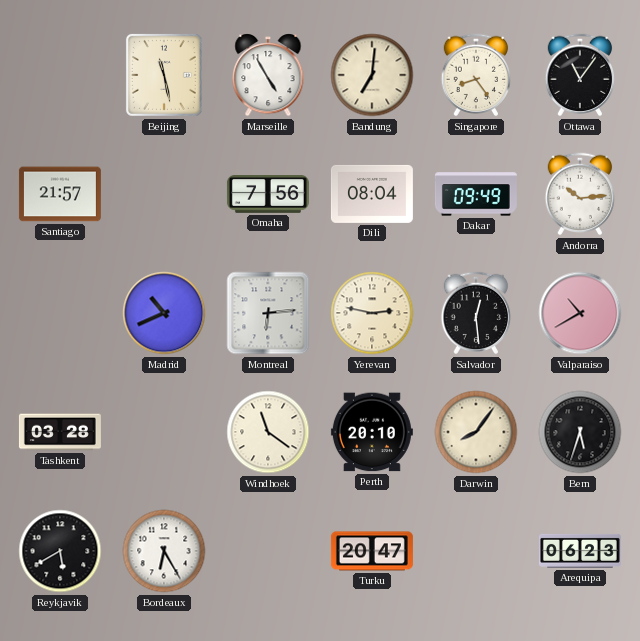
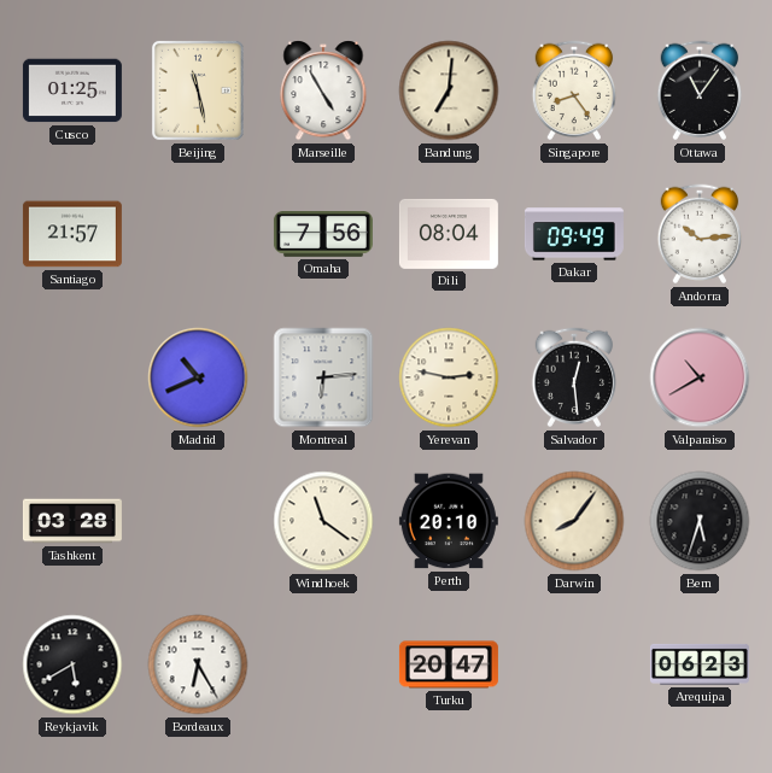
Cusco: none -> 01:25 (72, 90)
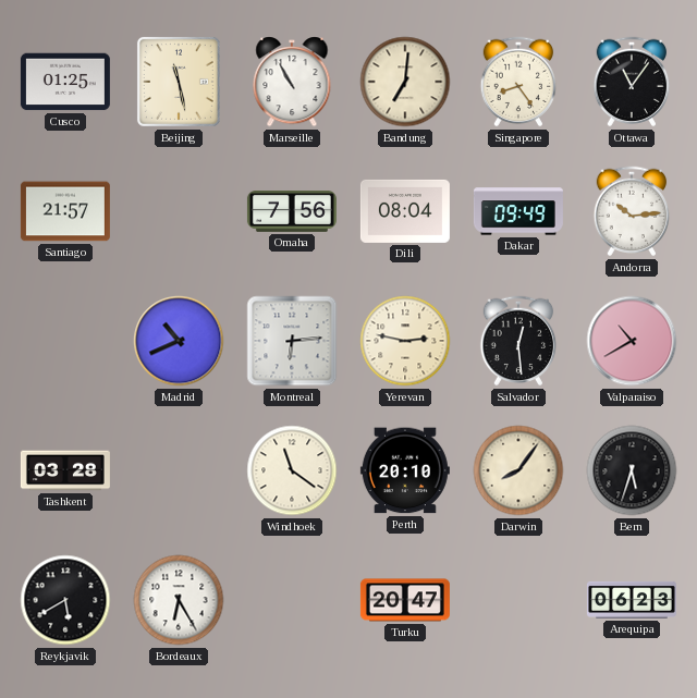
Marseille: 4:55 -> 10:55 (292, 82)
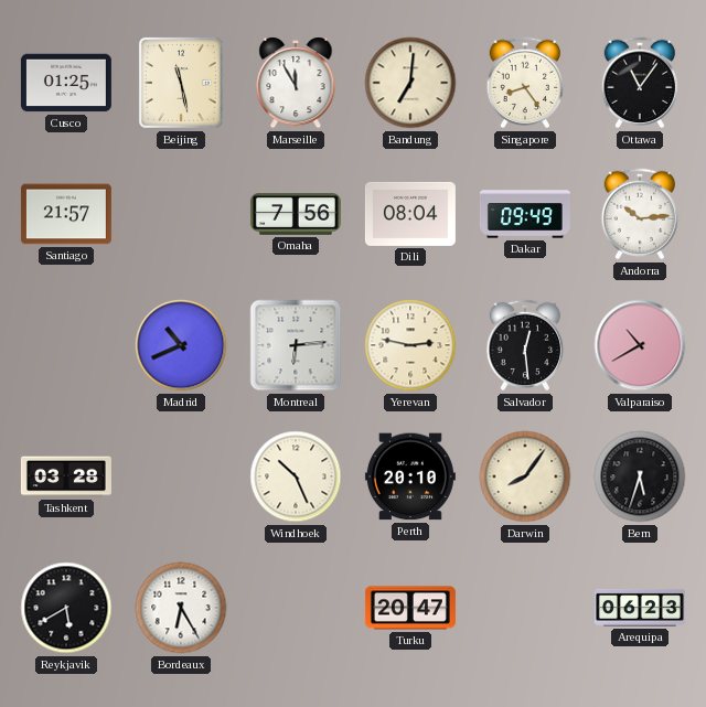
Marseille: 10:55 -> 11:55 (296, 83)
Windhoek: 11:21 -> 10:26 (296, 476)
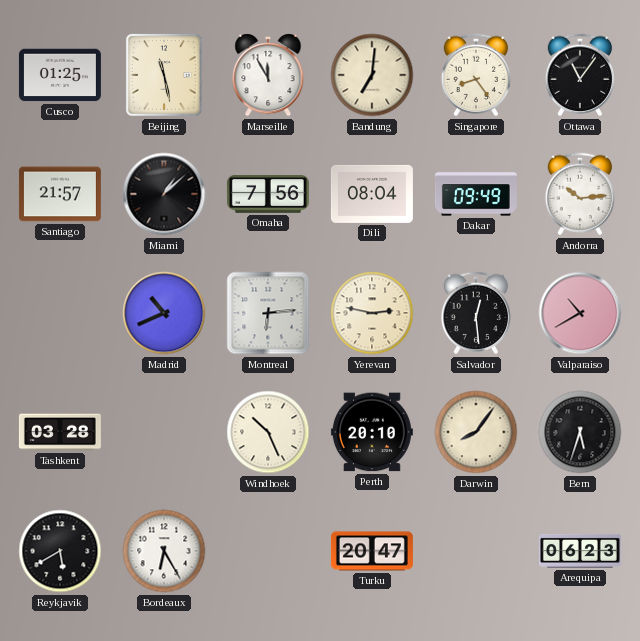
Miami: none -> 1:08 (164, 194)
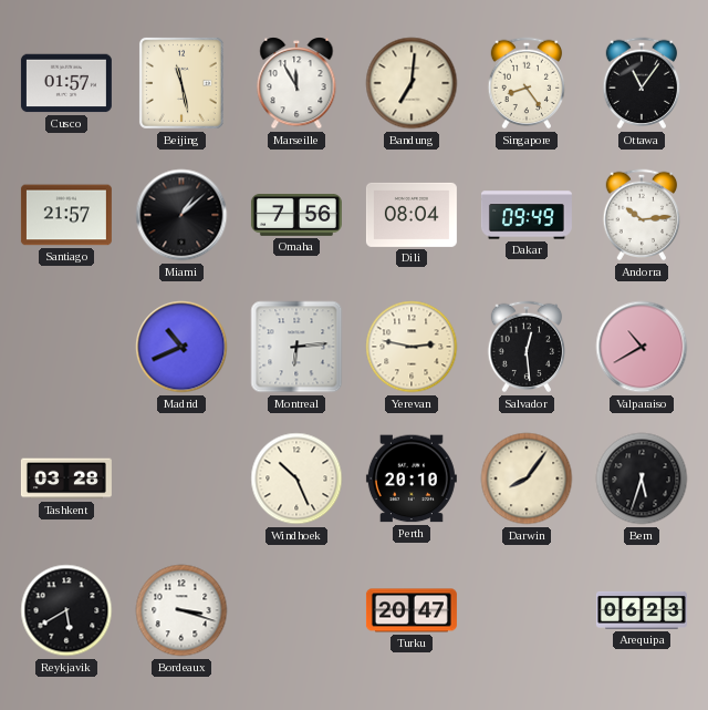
Cusco: 01:25 -> 01:57 (66, 83)
Bordeaux: 6:25 -> 3:18 (181, 610)
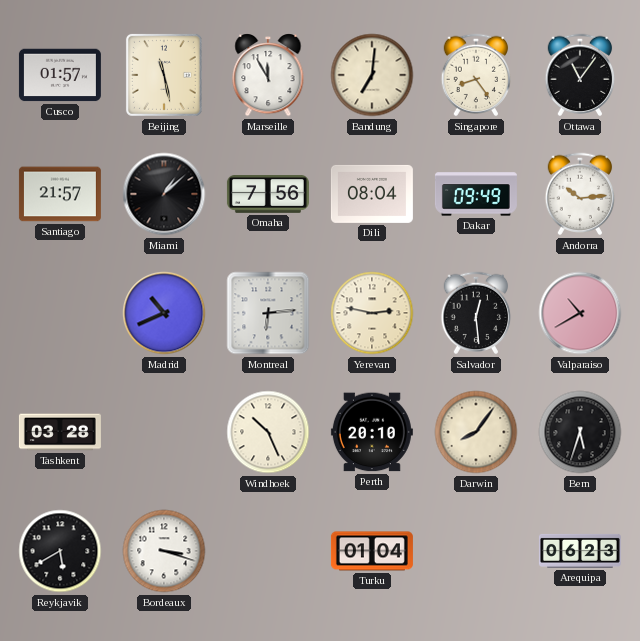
Turku: 20:47 -> 01:04 (372, 551)
